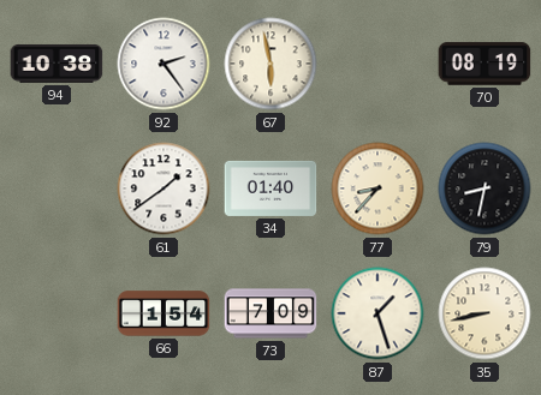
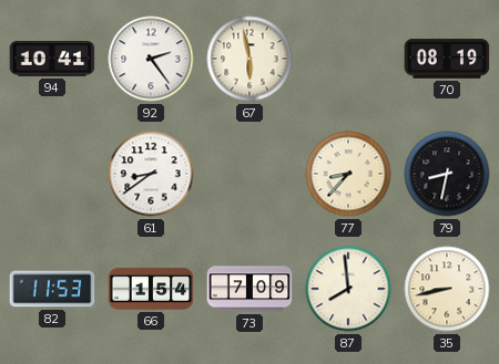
94: 10:38 -> 10:41 (52, 59)
61: 1:39 -> 8:39 (151, 174)
34: 01:40 -> none (270, 188)
82: none -> 11:53 (52, 289)
87: 1:27 -> 7:59 (348, 289)
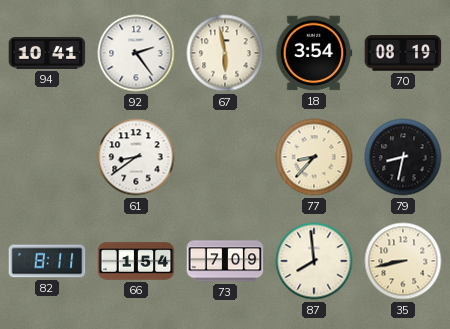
18: none -> 3:54 (314, 53)
82: 11:53 -> 8:11 (47, 261)
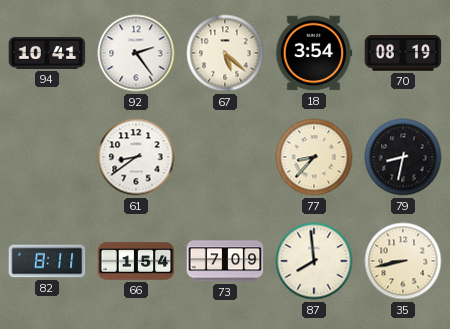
67: 5:58 -> 5:22 (225, 53)
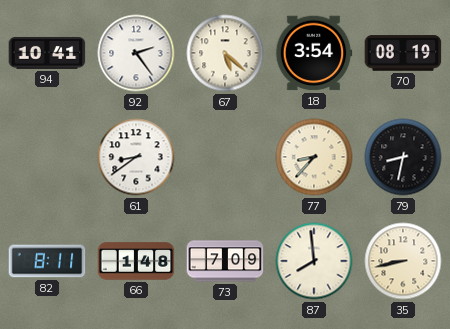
66: 1:54 -> 1:48 (136, 261)
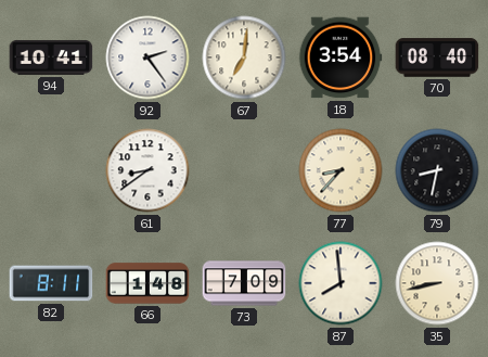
67: 5:22 -> 7:01 (244, 58)
70: 08:19 -> 08:40 (437, 58)
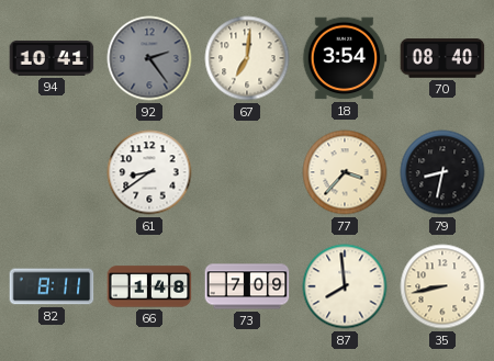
92 dial: white -> grey (149, 58)
77: 8:37 -> 3:37 (345, 172)
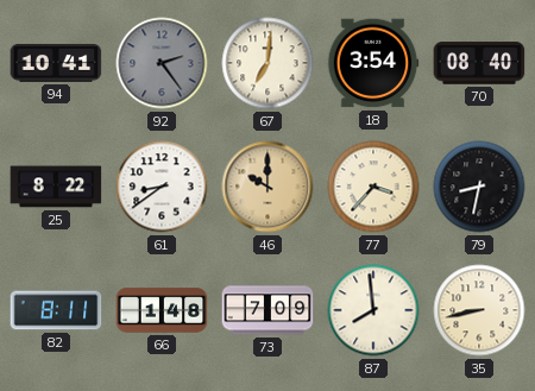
25: none -> 8:22 (56, 187)
46: none -> 10:00 (267, 187)
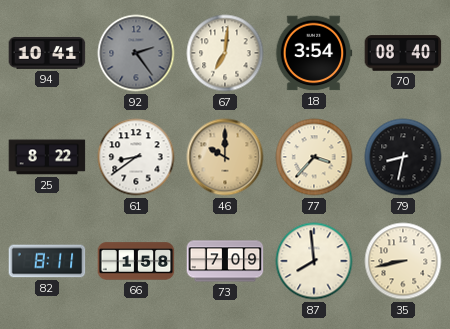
66: 1:48 -> 1:58 (136, 261)
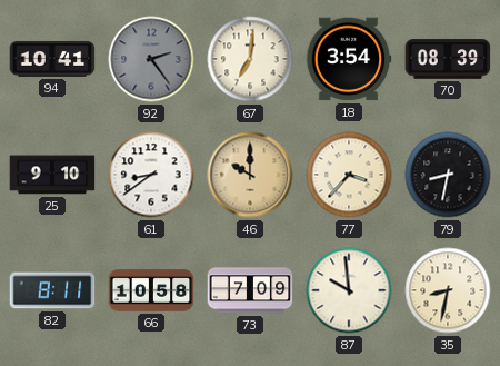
70: 08:40 -> 08:39 (448, 59)
25: 8:22 -> 9:10 (52, 175)
66: 1:58 -> 10:58 (151, 290)
87: 7:59 -> 9:59 (349, 290)
35: 8:43 -> 8:32 (448, 290)
